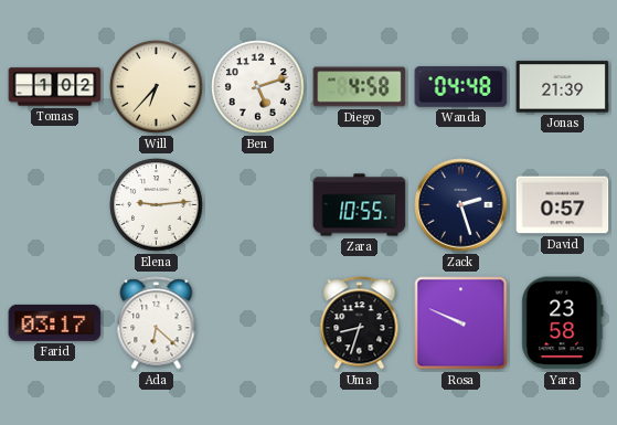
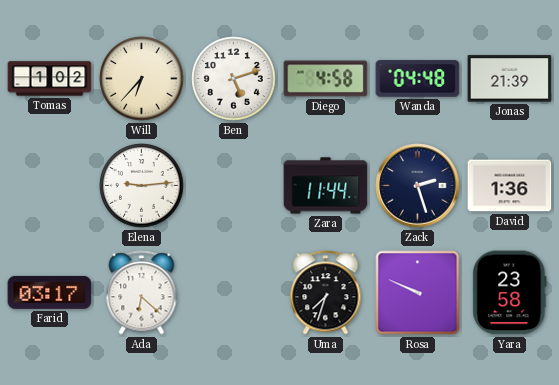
Zara: 10:55 -> 11:44 (326, 186)
David: 0:57 -> 1:36 (510, 186)
Uma: 8:33 -> 7:33 (326, 293)
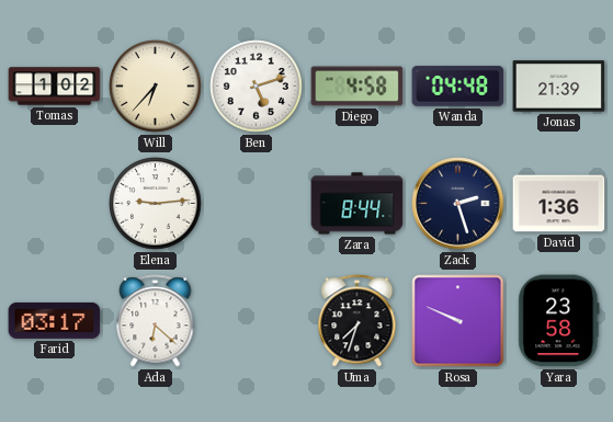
Zara: 11:44 -> 8:44 (357, 204)
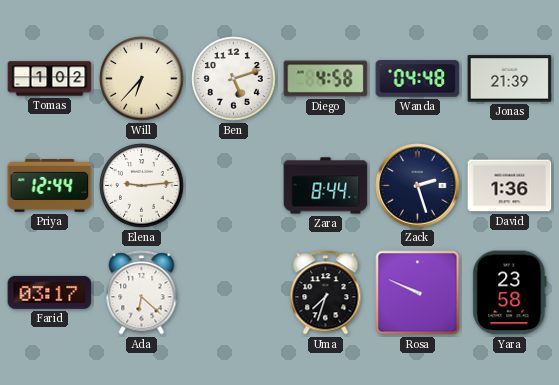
Priya: none -> 12:44 (50, 186)
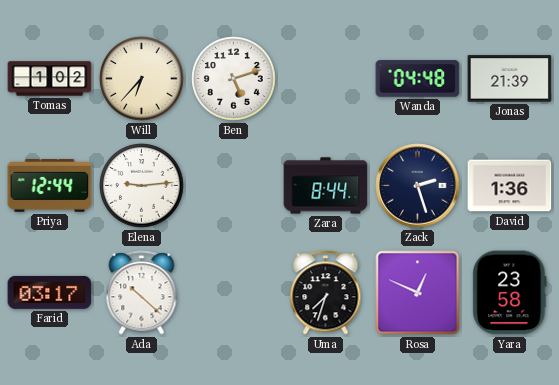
Diego: 4:58 -> none (326, 79)
Ada: 6:22 -> 10:22 (142, 293)
Rosa: 9:49 -> 12:49 (418, 293)
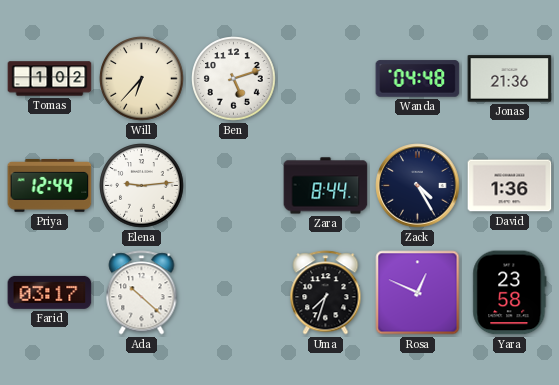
Jonas: 21:39 -> 21:36 (510, 79)
Zack: 2:27 -> 4:25 (418, 186)
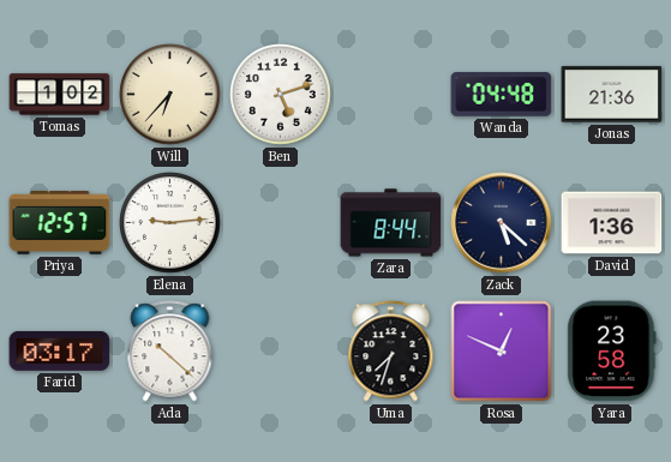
Priya: 12:44 -> 12:57 (60, 223)
Zack: 4:25 -> 5:22 (502, 223)
